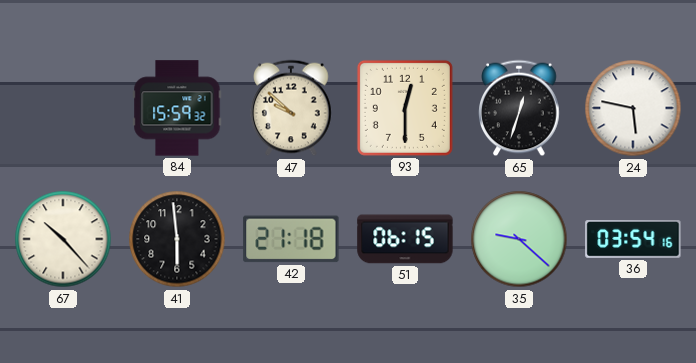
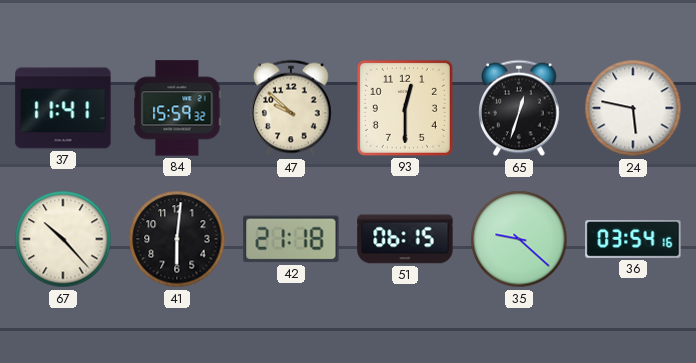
37: none -> 11:41 (63, 108)
41: 5:59 -> 6:01 (177, 239)
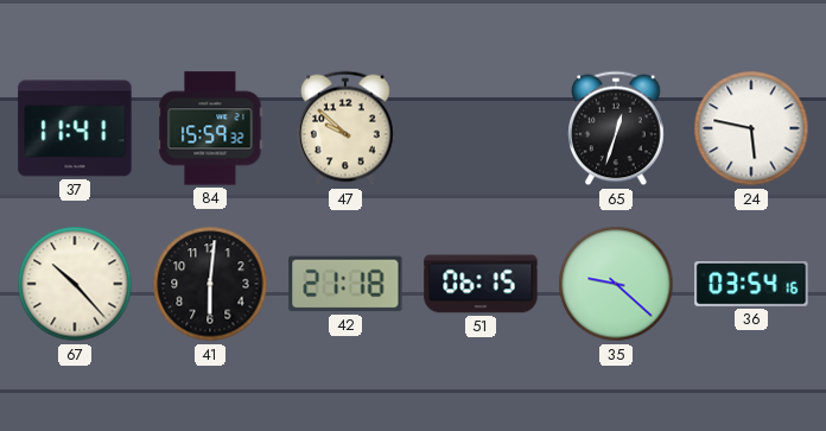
93: 12:30 -> none (405, 108)
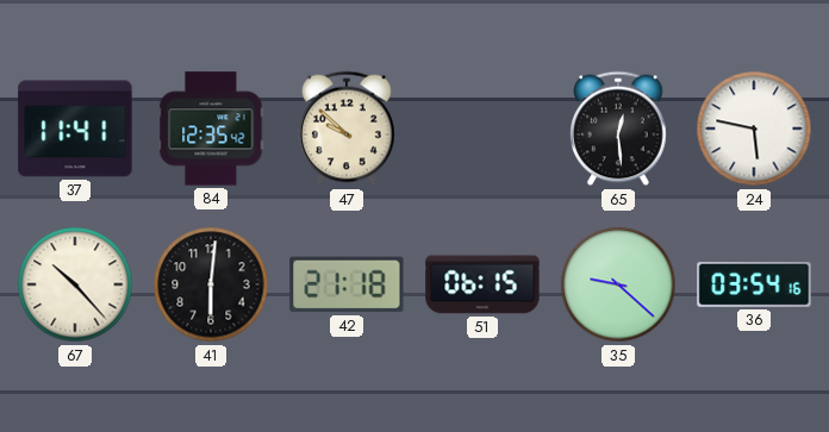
84: 15:59 -> 12:35 (211, 129)
65: 12:33 -> 12:29 (618, 129)
